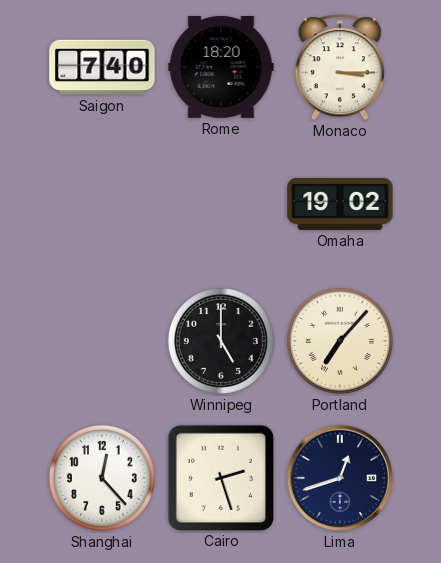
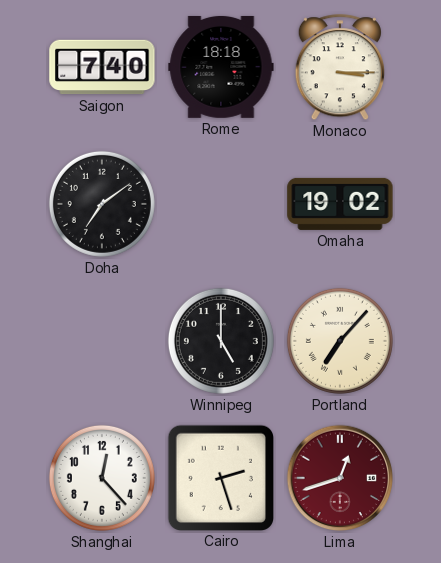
Rome: 18:20 -> 18:18 (221, 67)
Doha: none -> 7:09 (102, 204)
Lima dial: navy -> burgundy (340, 478)
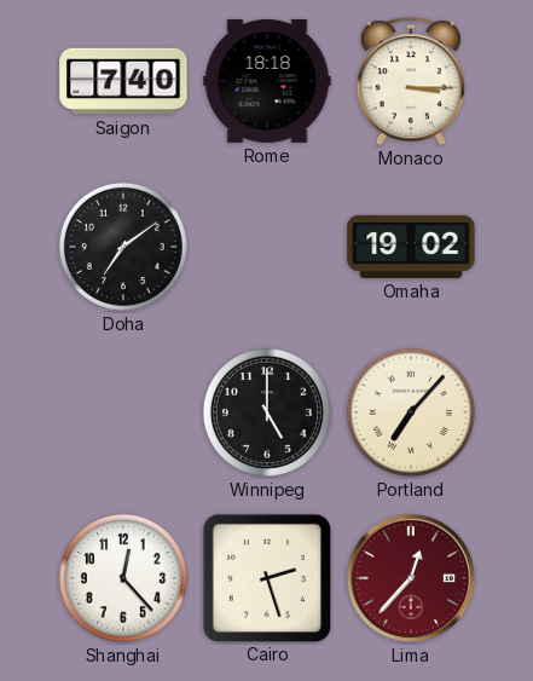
Lima: 12:42 -> 12:37 (411, 578)
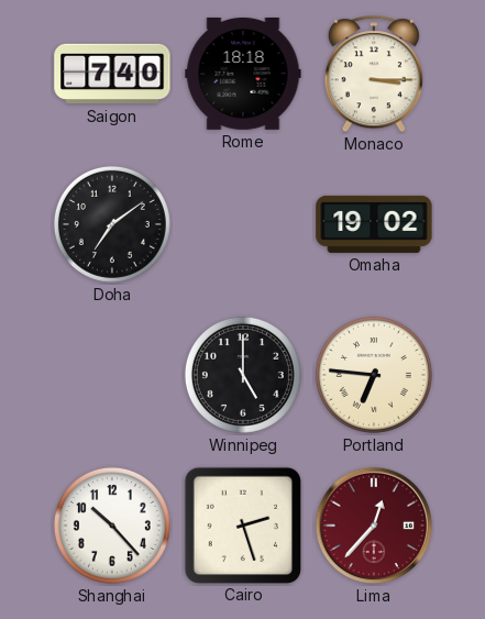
Portland: 7:07 -> 6:46 (374, 375)
Shanghai: 12:23 -> 10:23 (112, 526)
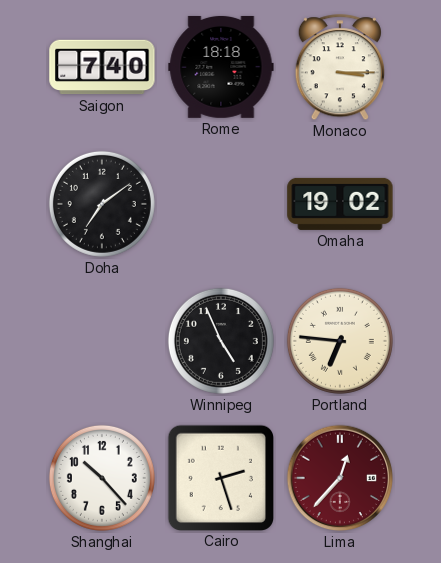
Winnipeg: 5:00 -> 4:56 (221, 341)
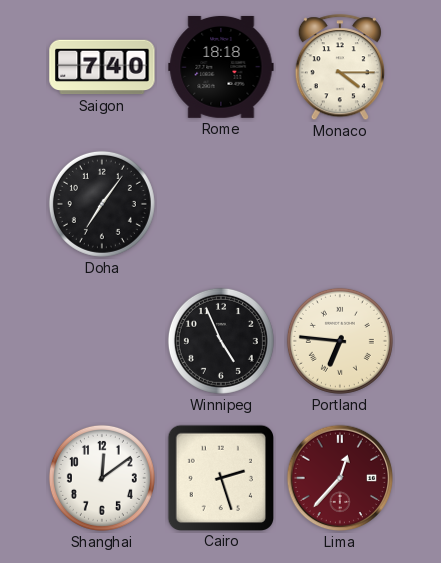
Monaco: 3:15 -> 4:15 (340, 68)
Doha: 7:09 -> 7:06 (102, 204)
Omaha: 19:02 -> none (340, 204)
Shanghai: 10:23 -> 12:09 (102, 478)
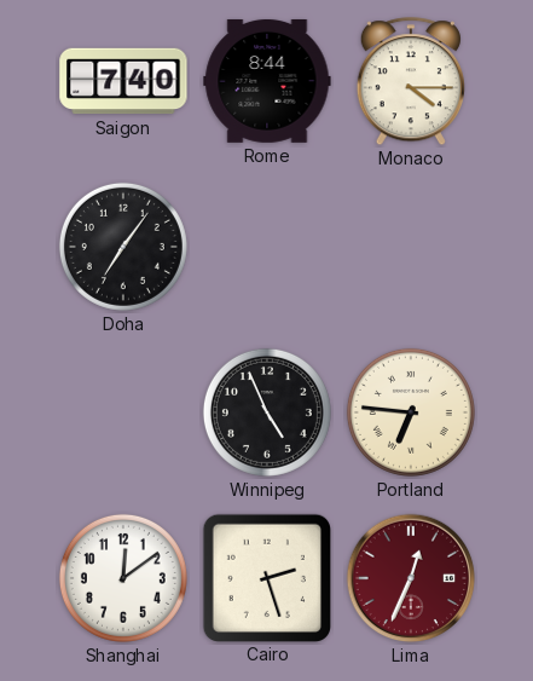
Rome: 18:18 -> 8:44 (267, 81)
Lima: 12:37 -> 12:34 (411, 578)
